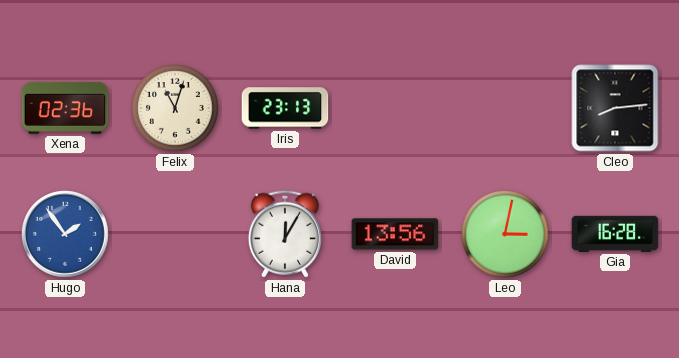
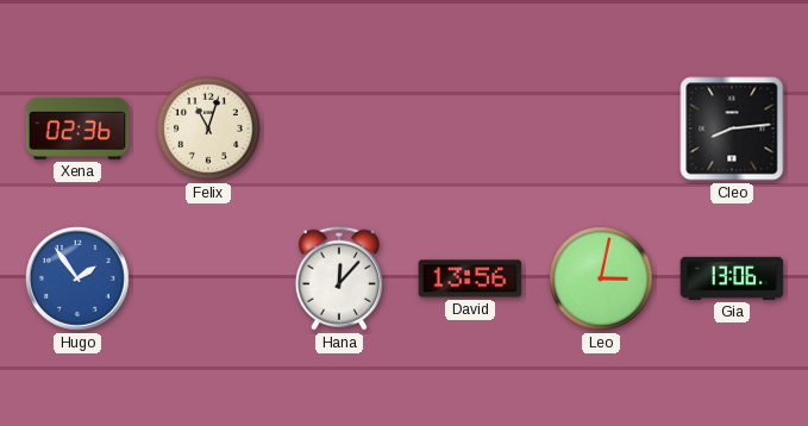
Iris: 23:13 -> none (285, 108)
Hana: 12:05 -> 12:07 (339, 278)
Gia: 16:28 -> 13:06 (732, 278)
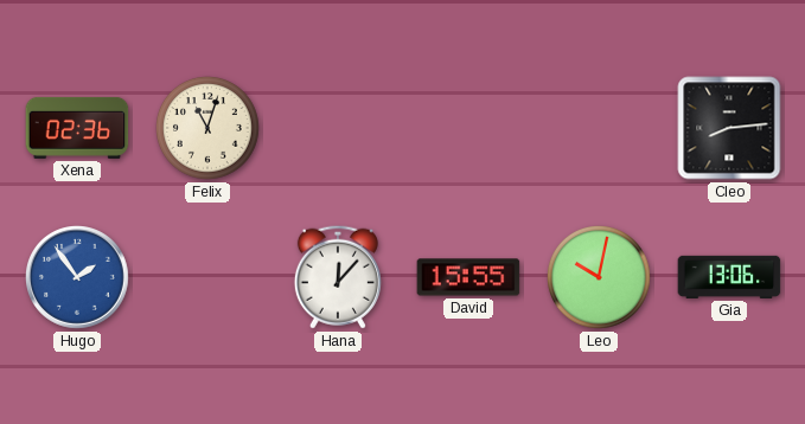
David: 13:56 -> 15:55 (468, 277)
Leo: 3:02 -> 10:02 (600, 278)
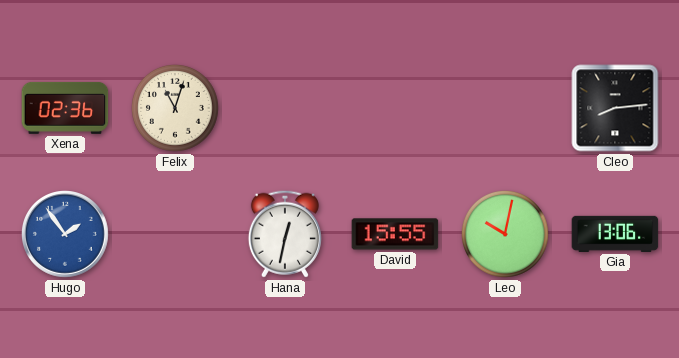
Hana: 12:07 -> 12:32 (285, 234)
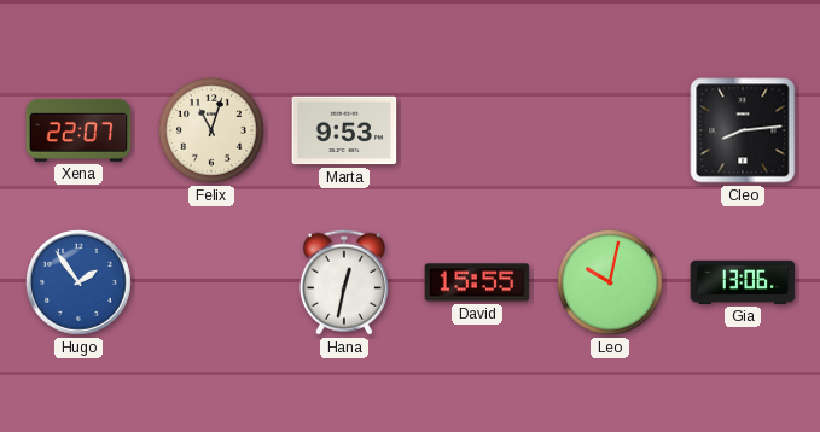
Xena: 02:36 -> 22:07 (78, 130)
Marta: none -> 9:53 (344, 130)
